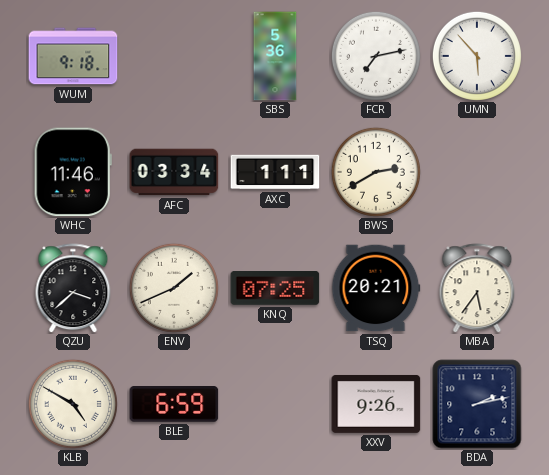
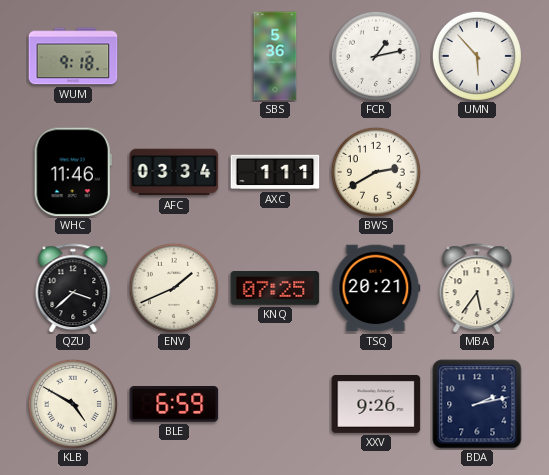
FCR: 7:13 -> 1:13 (376, 56)
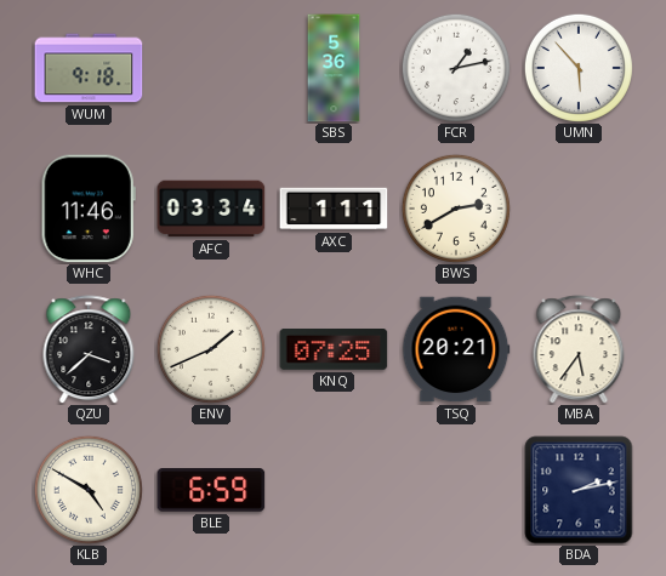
XXV: 9:26 -> none (376, 404)
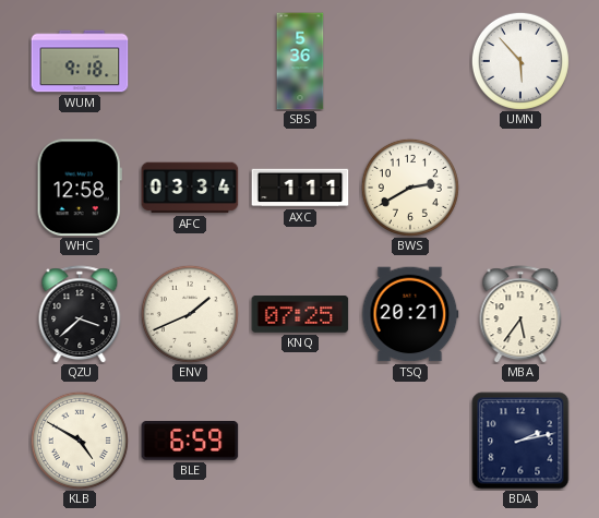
FCR: 1:13 -> none (456, 68)
WHC: 11:46 -> 12:58 (80, 188)
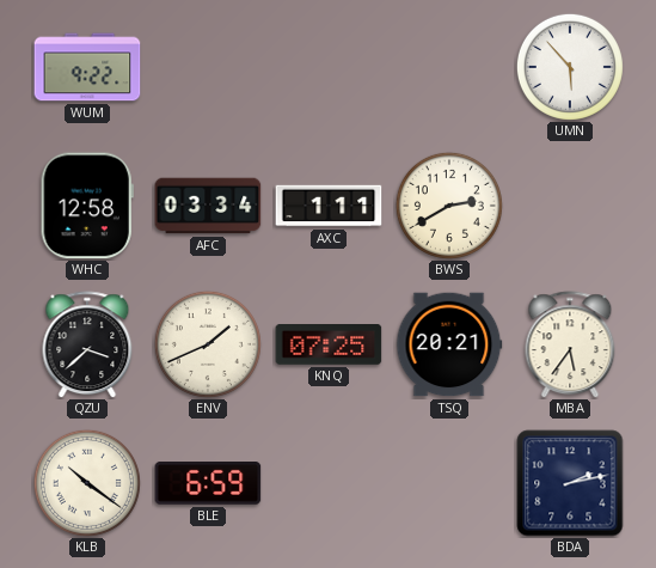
WUM: 9:18 -> 9:22 (87, 67)
SBS: 5:36 -> none (300, 61)
KLB: 4:50 -> 10:21 (87, 483)
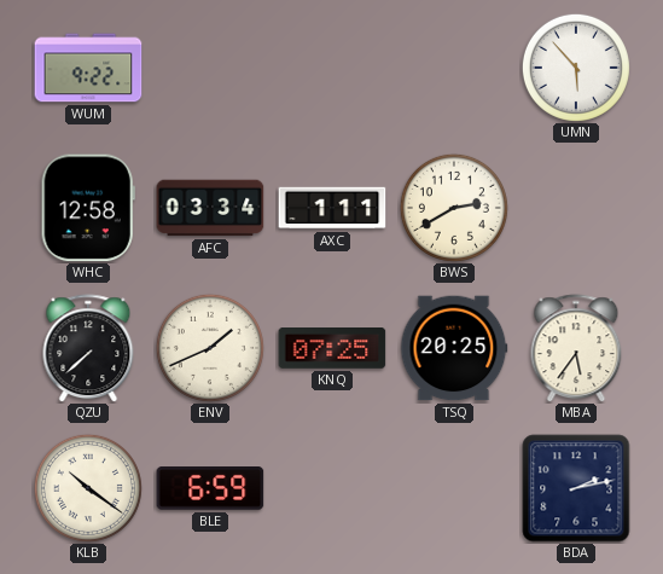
QZU: 3:38 -> 7:38 (88, 348)
TSQ: 20:21 -> 20:25 (454, 348)
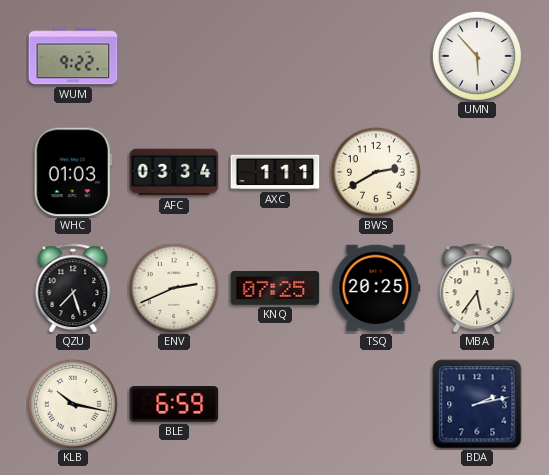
WHC: 12:58 -> 01:03 (73, 172)
QZU: 7:38 -> 7:27 (73, 288)
ENV: 1:41 -> 2:41 (174, 288)
KLB: 10:21 -> 10:17 (73, 404)
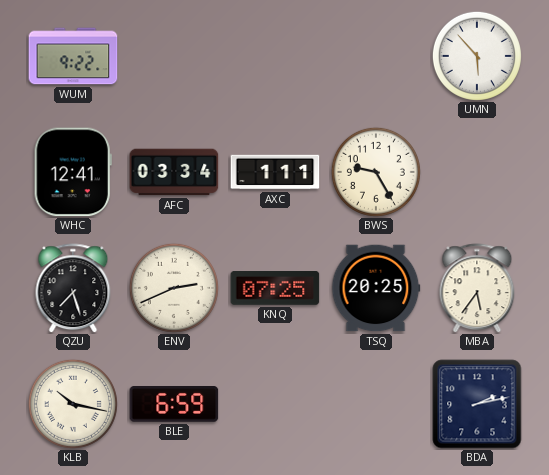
WHC: 01:03 -> 12:41 (73, 172)
BWS: 2:40 -> 9:25 (376, 172)
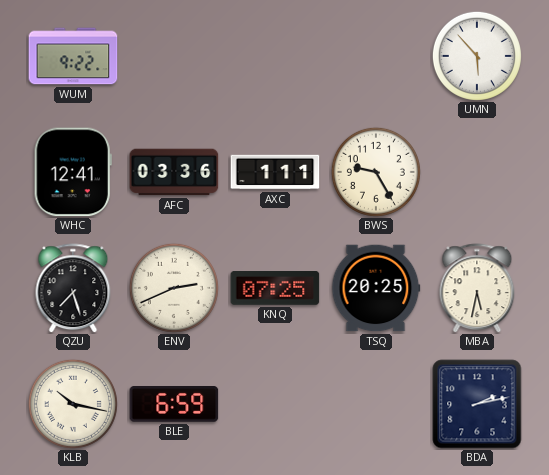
AFC: 03:34 -> 03:36 (174, 172)
MBA: 5:36 -> 5:32 (477, 288)
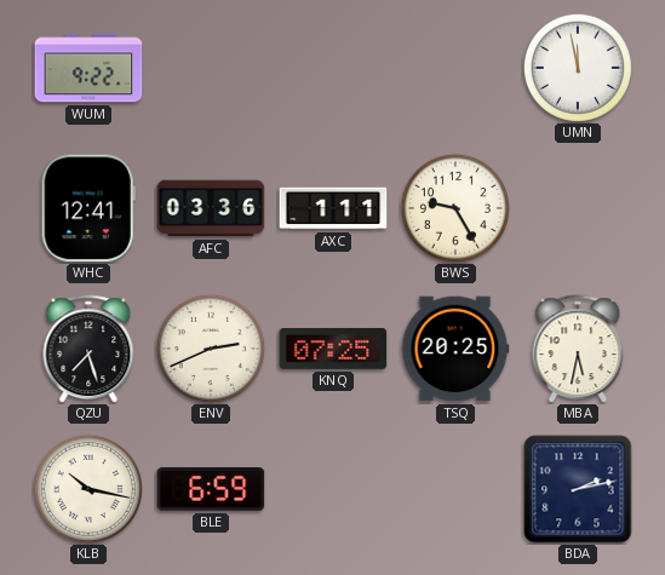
UMN: 5:53 -> 11:58 (578, 68)
